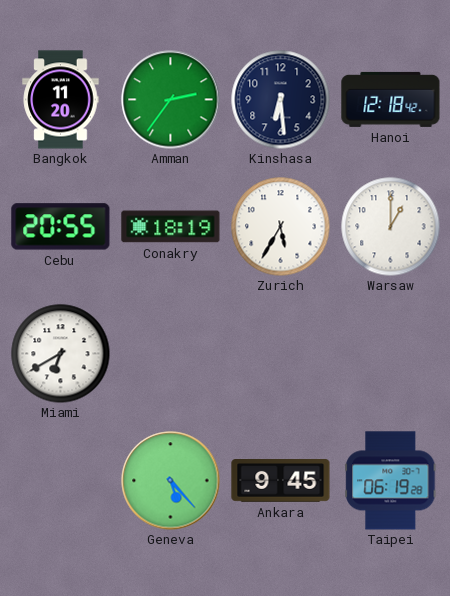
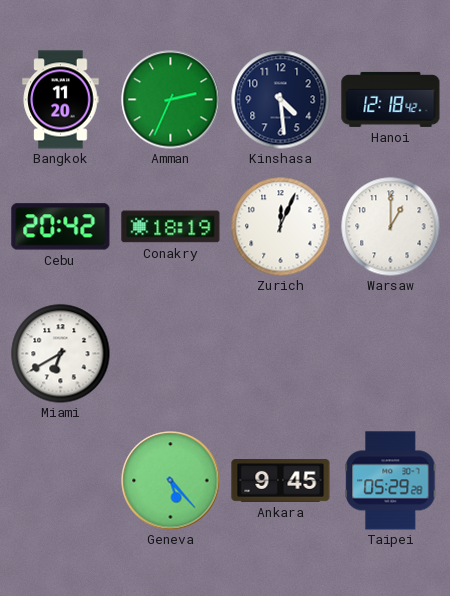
Amman: 2:36 -> 2:34 (171, 100)
Kinshasa: 6:29 -> 4:29 (281, 100)
Cebu: 20:55 -> 20:42 (61, 227)
Zurich: 5:35 -> 12:04 (281, 227)
Taipei: 06:19 -> 05:29 (391, 481)
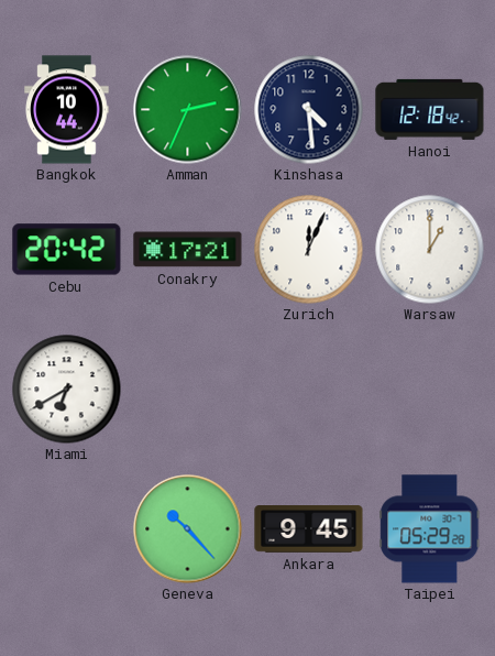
Bangkok: 11:20 -> 10:44 (67, 110)
Conakry: 18:19 -> 17:21 (188, 250)
Geneva: 5:23 -> 10:23 (188, 529)
